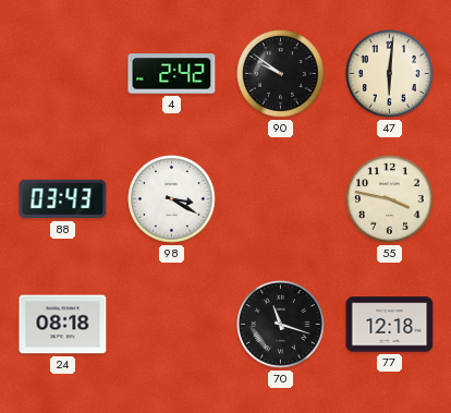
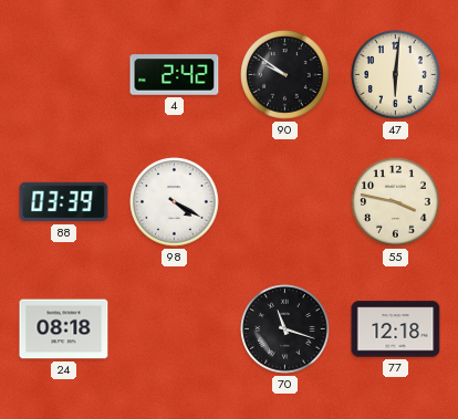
88: 03:43 -> 03:39 (64, 202)
98: 3:20 -> 4:20 (175, 202)
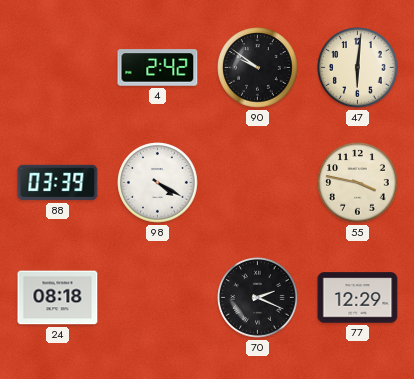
70: 11:18 -> 2:19 (258, 298)
77: 12:18 -> 12:29 (358, 298)
